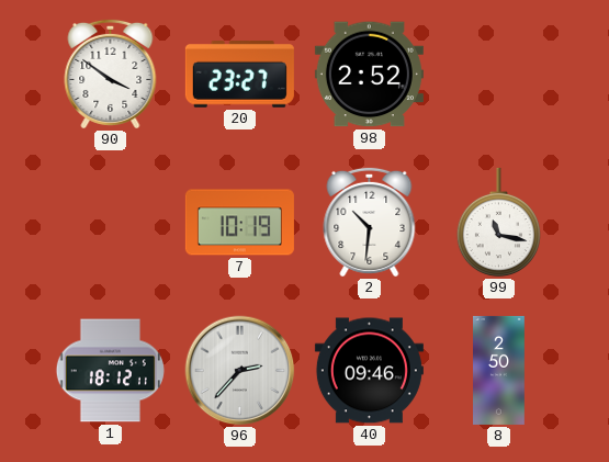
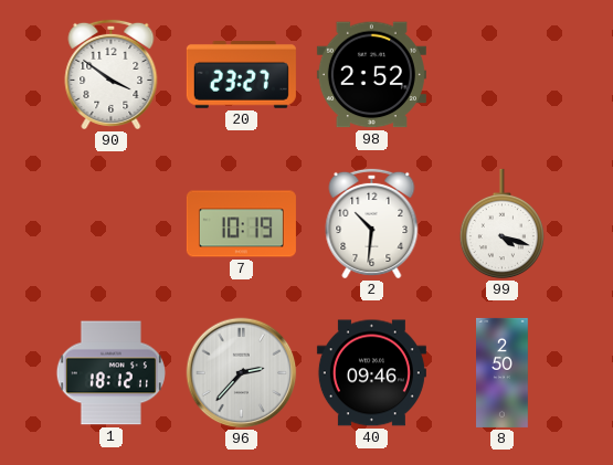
99: 11:17 -> 4:18 (501, 224)
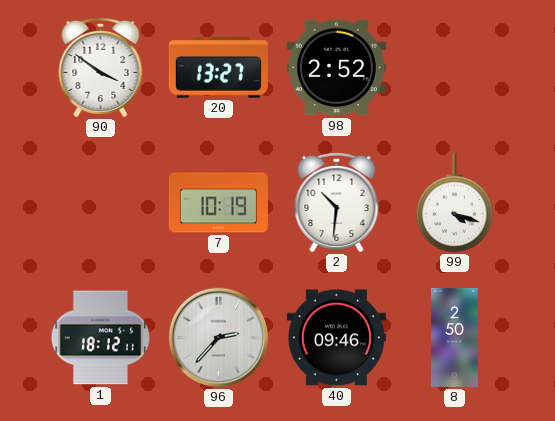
20: 23:27 -> 13:27 (218, 68)
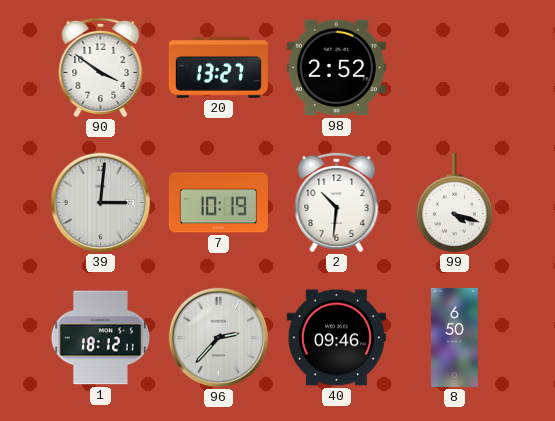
39: none -> 3:01 (101, 203)
8: 2:50 -> 6:50 (455, 337)
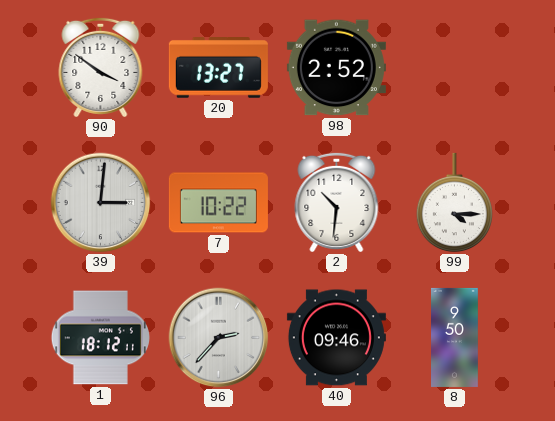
7: 10:19 -> 10:22 (218, 203)
99: 4:18 -> 4:15 (454, 203)
8: 6:50 -> 9:50 (455, 337)
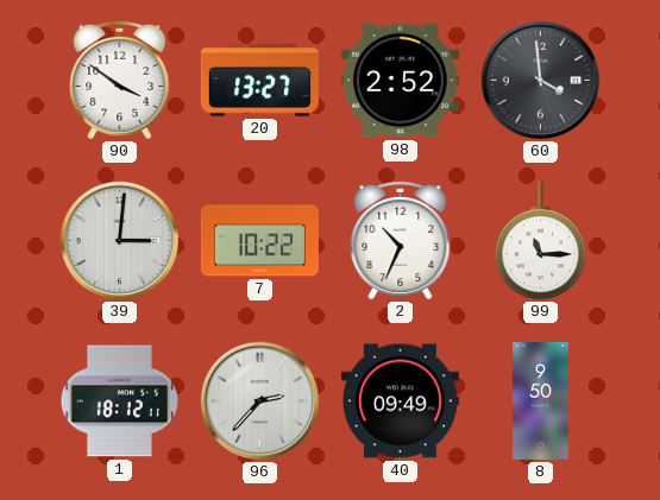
60: none -> 3:59 (541, 81)
2: 10:31 -> 10:34 (401, 240)
99: 4:15 -> 11:15 (540, 241)
40: 09:46 -> 09:49 (400, 401)
